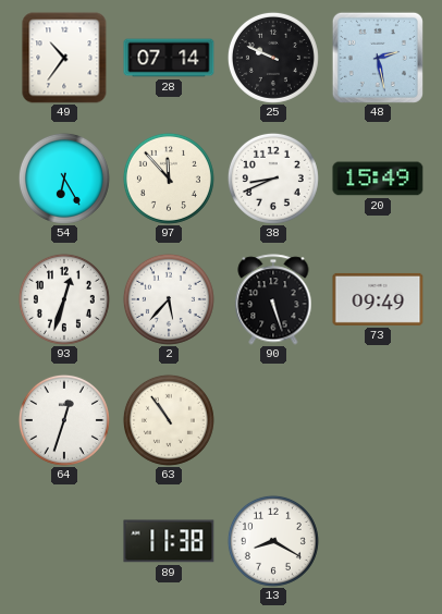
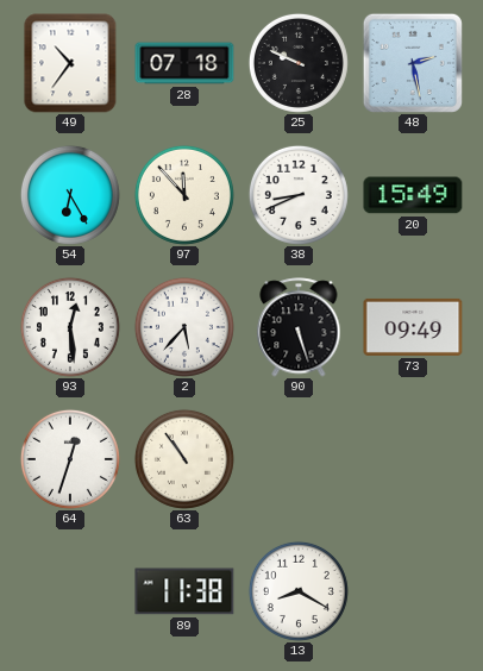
28: 07:14 -> 07:18 (184, 63)
93: 12:33 -> 12:29 (70, 327)
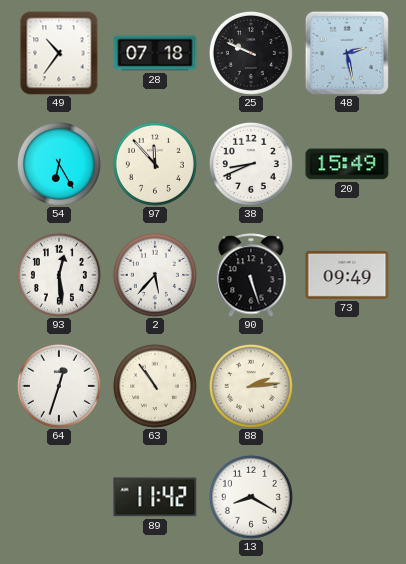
88: none -> 2:14 (251, 386)
89: 11:38 -> 11:42 (155, 497)
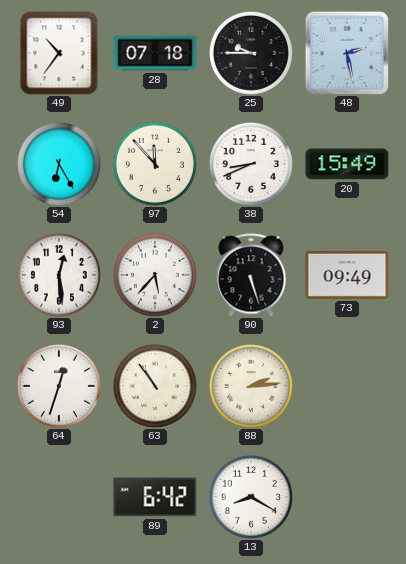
25: 9:49 -> 9:45 (251, 53)
89: 11:42 -> 6:42 (155, 497)
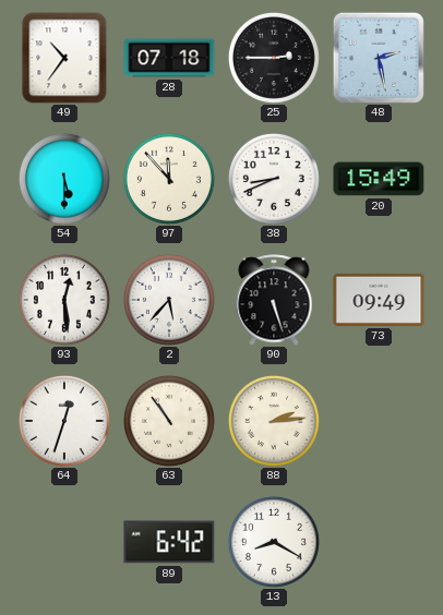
25: 9:45 -> 2:45 (274, 58)
54: 6:25 -> 5:30 (64, 179)
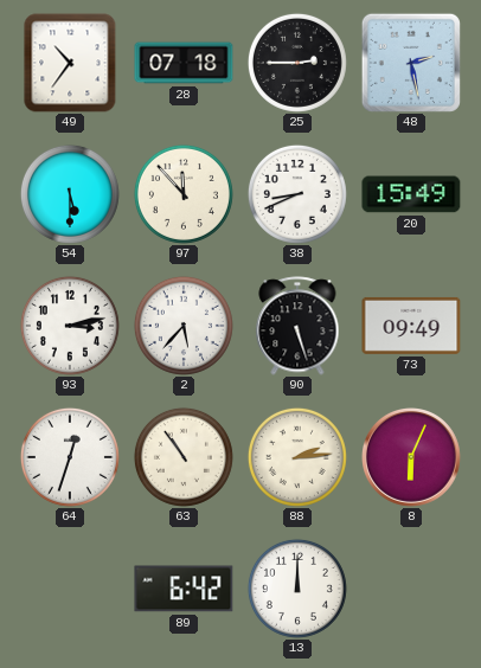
93: 12:29 -> 3:13 (70, 326)
8: none -> 6:04 (412, 458)
13: 8:20 -> 12:00 (297, 589)
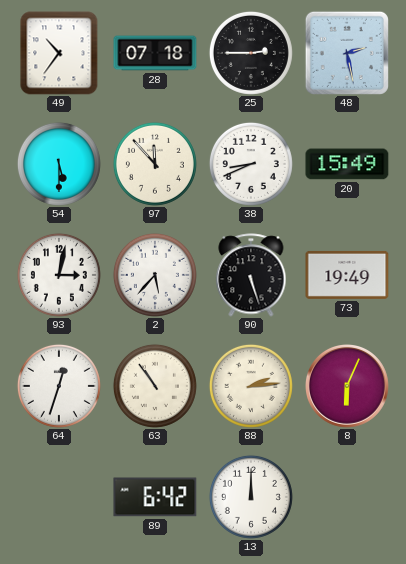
93: 3:13 -> 3:02 (59, 275)
73: 09:49 -> 19:49 (347, 275)
